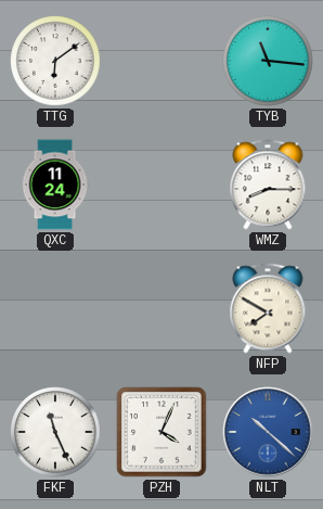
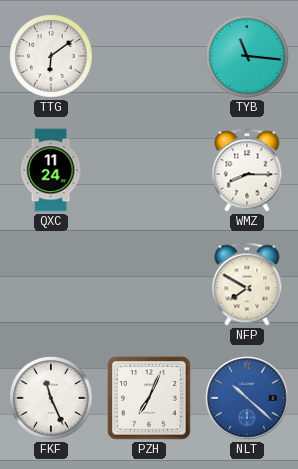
PZH: 4:04 -> 7:04 (149, 398)
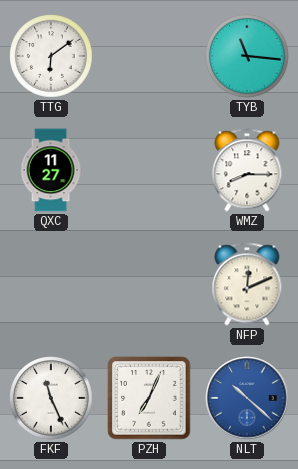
QXC: 11:24 -> 11:27 (51, 170)
NFP: 7:50 -> 12:11 (247, 284)
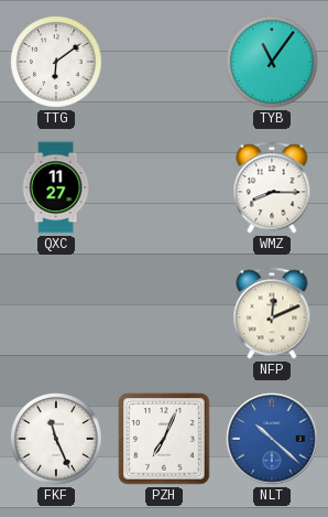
TYB: 11:16 -> 11:06 (272, 62)
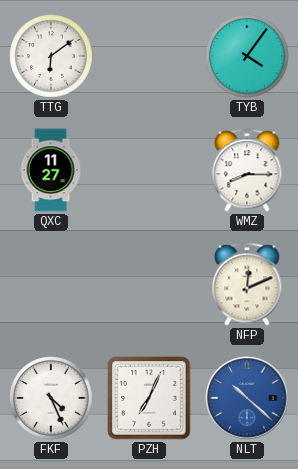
TYB: 11:06 -> 4:06 (247, 56)
FKF: 11:26 -> 4:26 (51, 398)
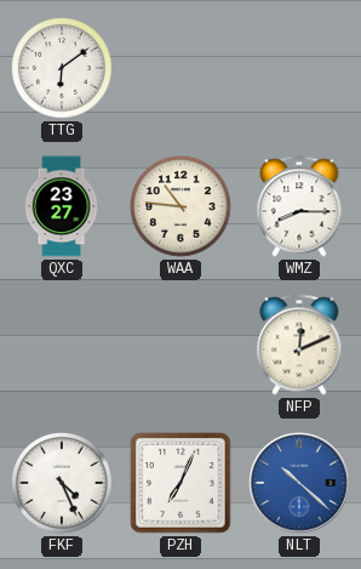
TYB: 4:06 -> none (247, 56)
QXC: 11:27 -> 23:27 (62, 206)
WAA: none -> 10:46 (180, 206)
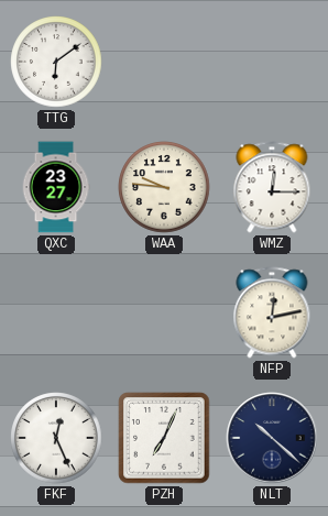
WAA: 10:46 -> 9:46 (164, 187)
WMZ: 8:15 -> 12:15 (272, 187)
NFP: 12:11 -> 12:13 (272, 312)
FKF: 4:26 -> 12:26 (56, 438)
NLT dial: blue -> navy (272, 438)
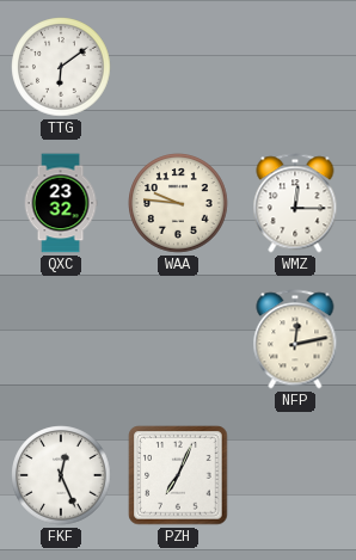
QXC: 23:27 -> 23:32 (61, 203)
NLT: 10:22 -> none (272, 438)
